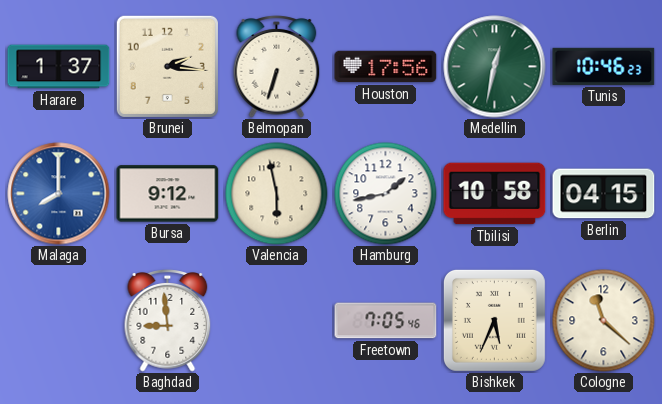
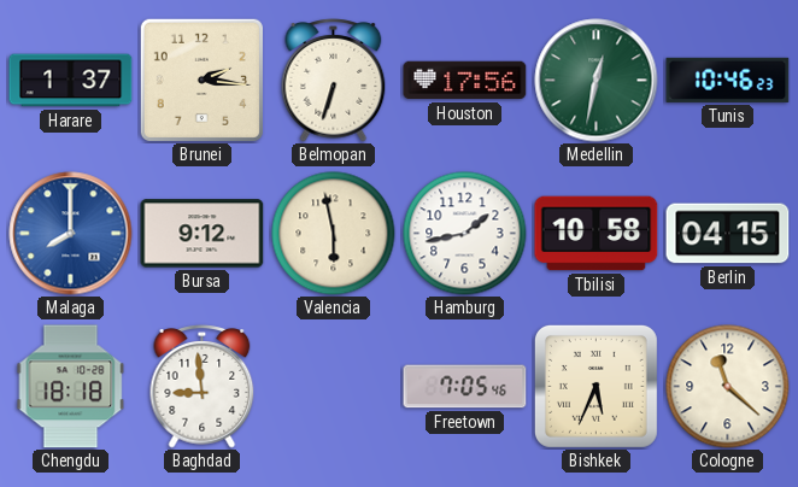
Chengdu: none -> 18:18 (71, 387)
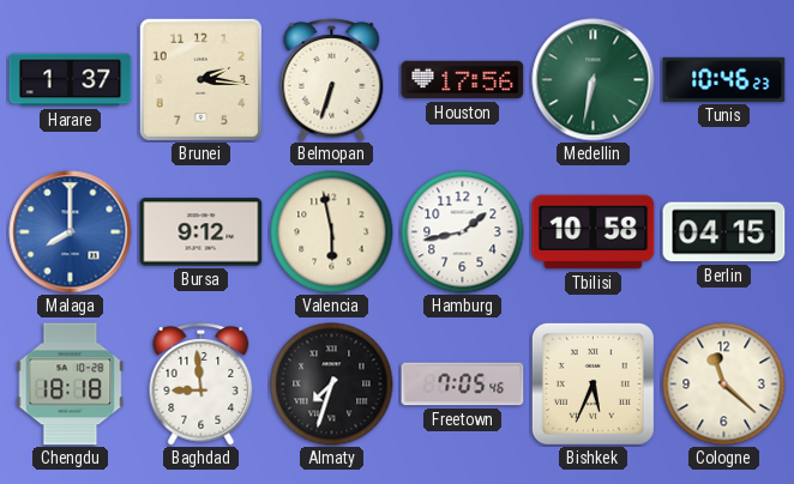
Medellin: 12:32 -> 6:32 (594, 80)
Almaty: none -> 7:33 (332, 385)
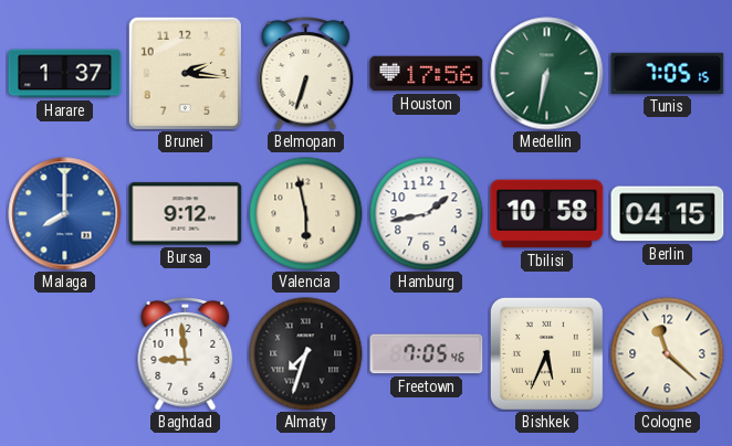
Tunis: 10:46 -> 7:05 (668, 73)
Chengdu: 18:18 -> none (71, 385)
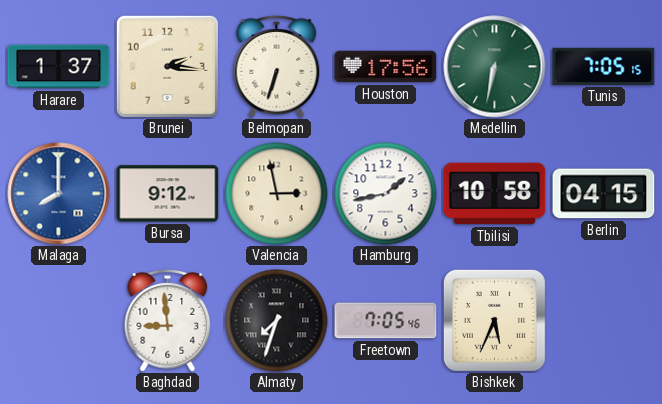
Valencia: 5:58 -> 2:58 (277, 194)
Cologne: 11:22 -> none (668, 354)
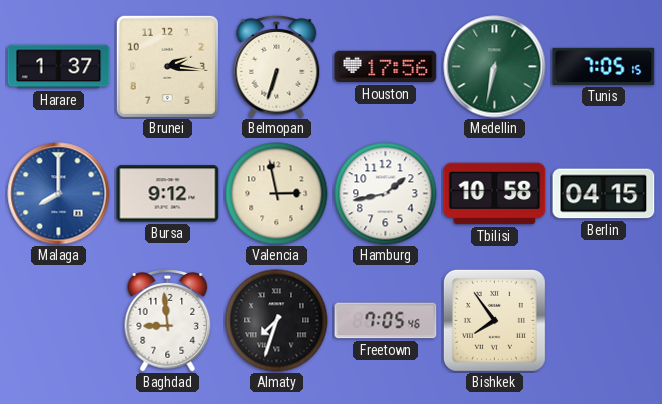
Bishkek: 5:34 -> 7:54 (494, 320)
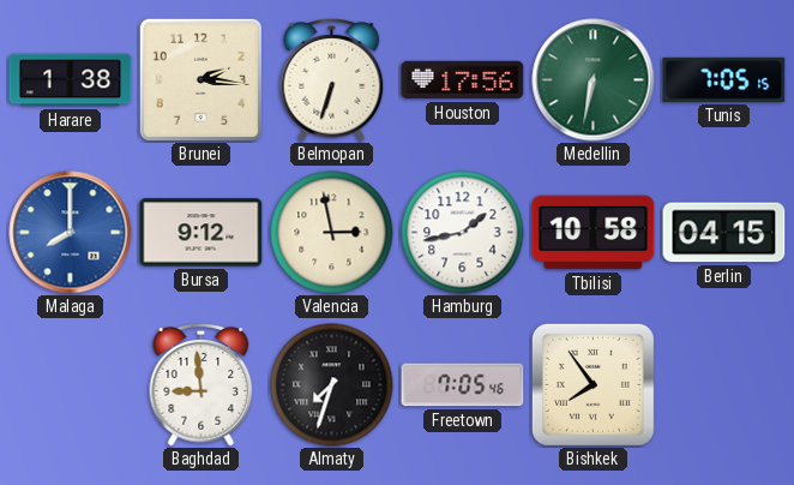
Harare: 1:37 -> 1:38 (71, 80)
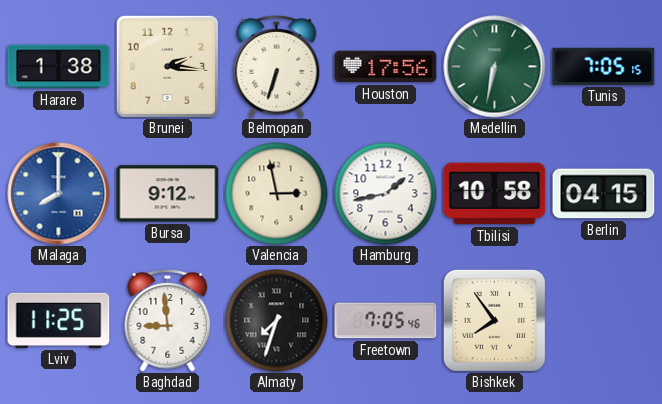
Lviv: none -> 11:25 (59, 320)
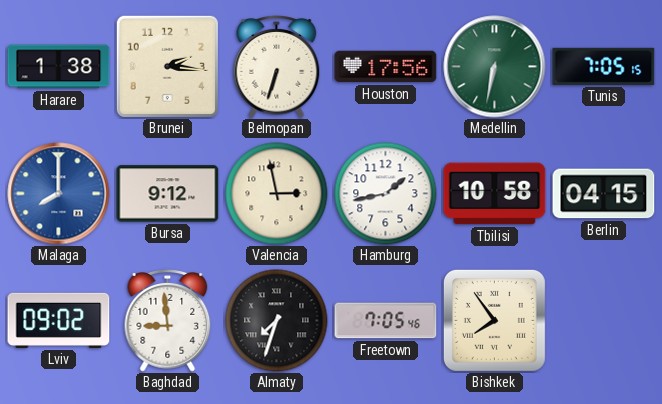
Lviv: 11:25 -> 09:02 (59, 320)
